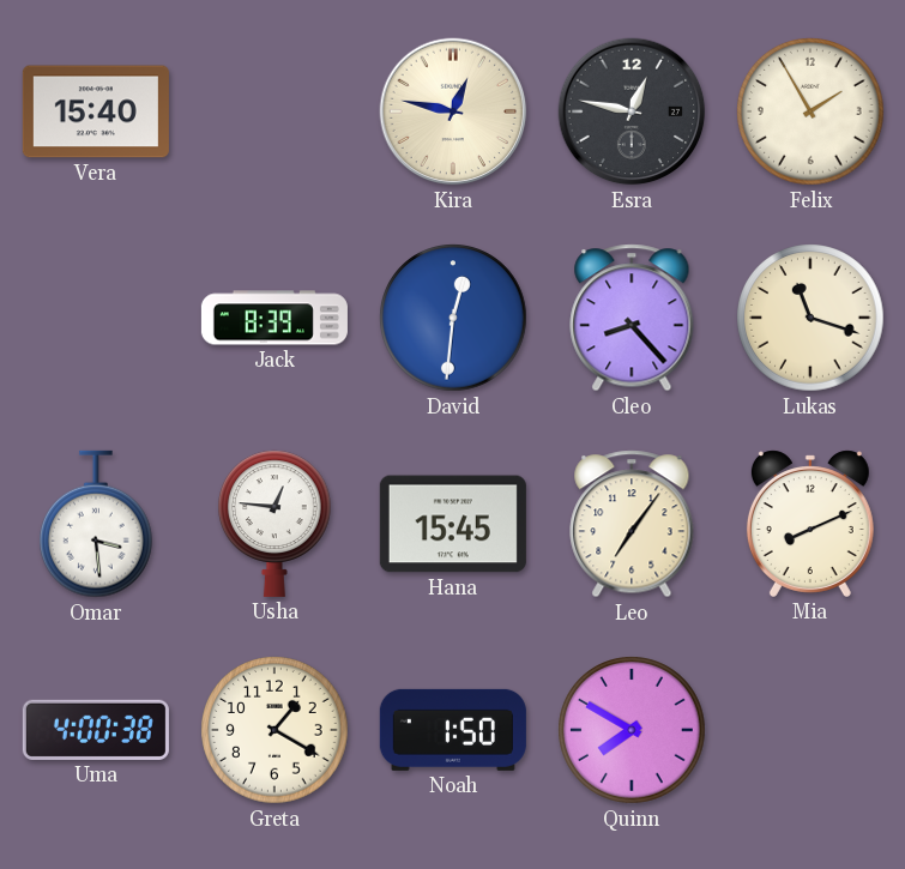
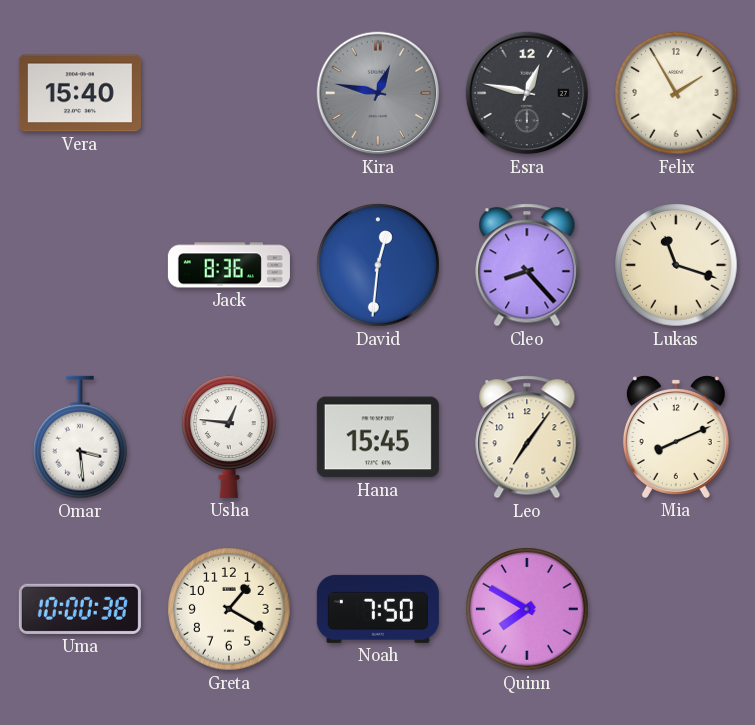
Kira dial: cream -> grey (378, 93)
Jack: 8:39 -> 8:36 (229, 265)
Uma: 4:00 -> 10:00 (80, 609)
Noah: 1:50 -> 7:50 (378, 609)
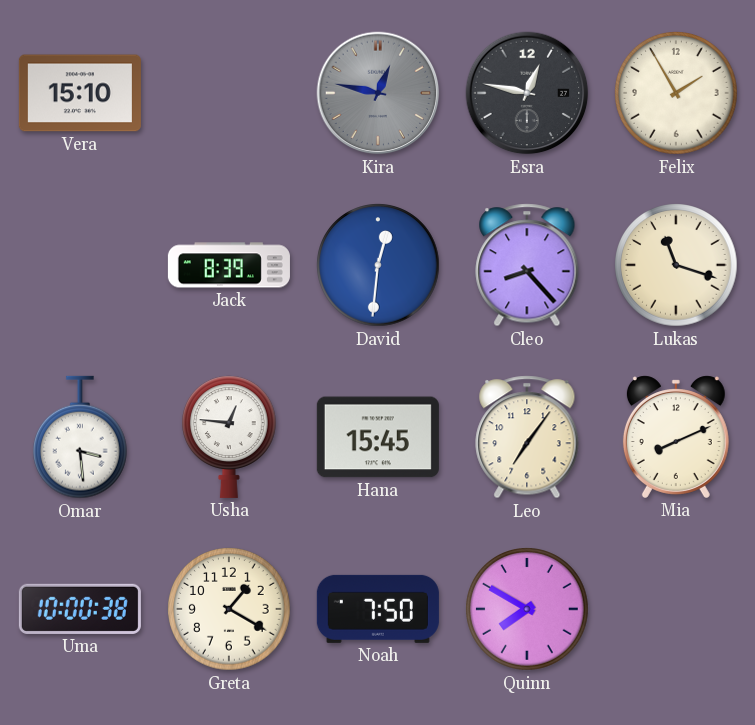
Vera: 15:40 -> 15:10 (80, 93)
Jack: 8:36 -> 8:39 (229, 265)
